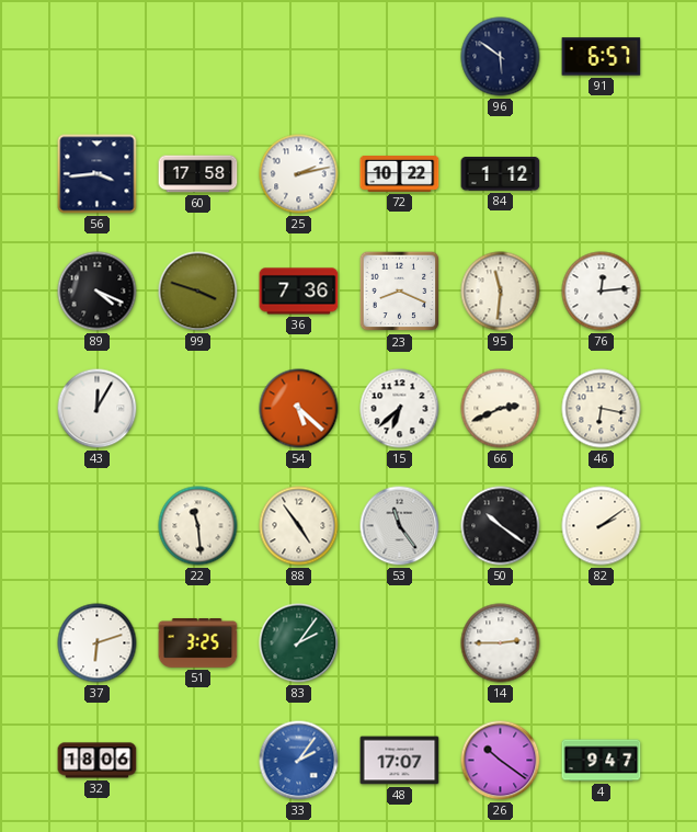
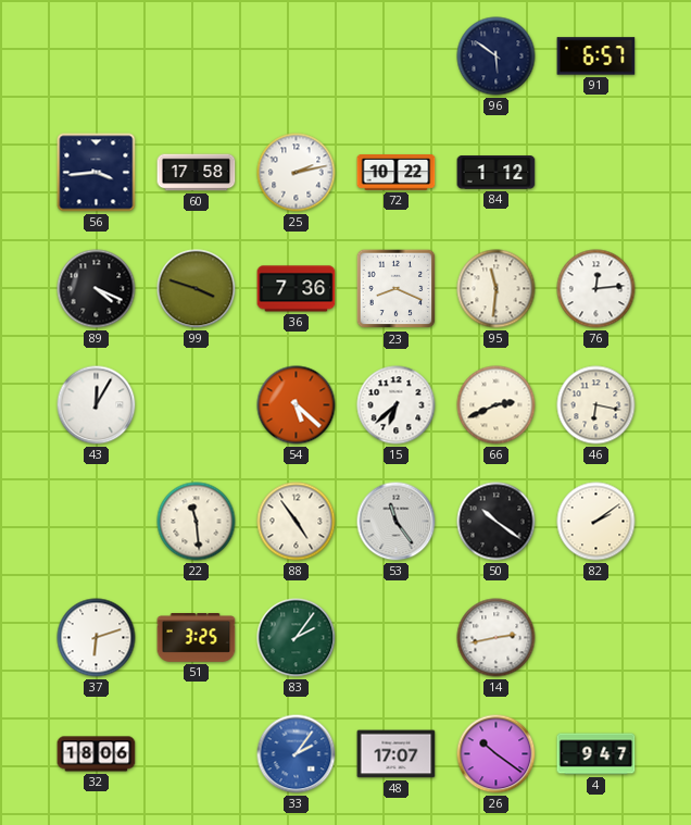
14: 2:45 -> 2:43 (497, 638)
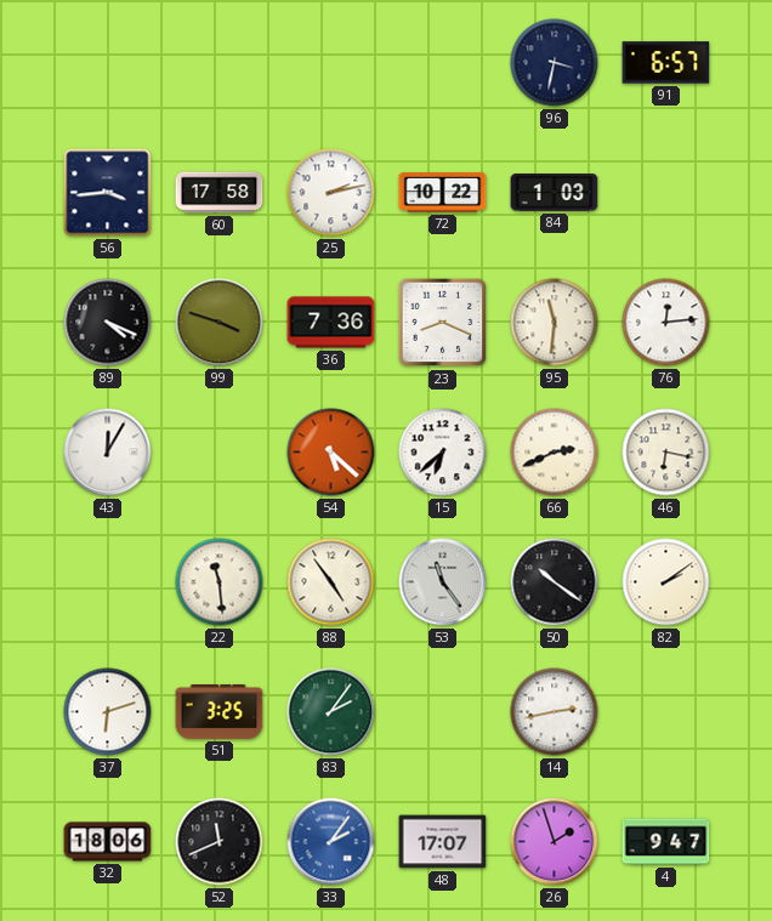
96: 5:51 -> 3:32 (555, 63)
84: 1:12 -> 1:03 (555, 193)
52: none -> 11:41 (220, 842)
26: 10:21 -> 1:57 (555, 842)
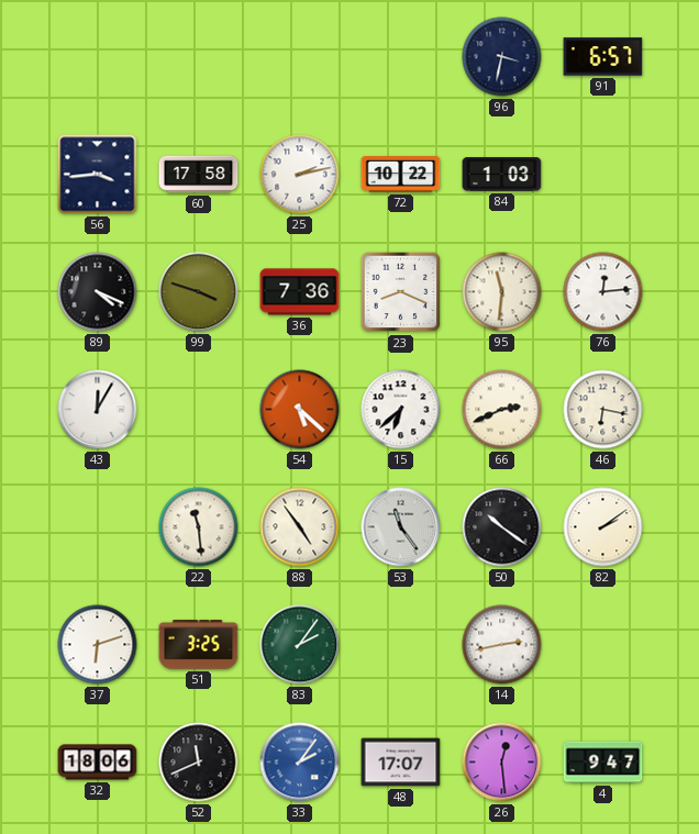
26: 1:57 -> 12:29 (502, 763)
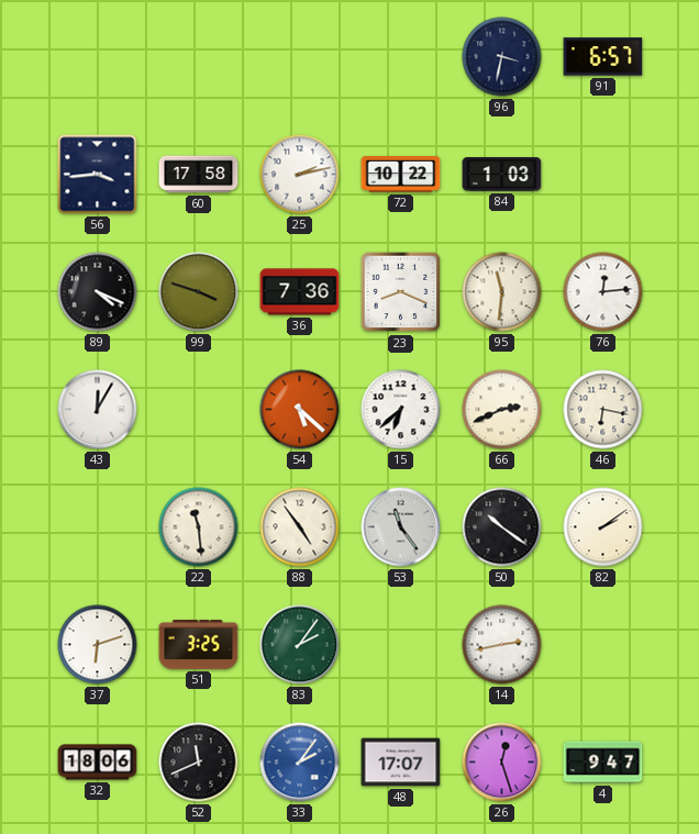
26: 12:29 -> 12:27 (502, 763)
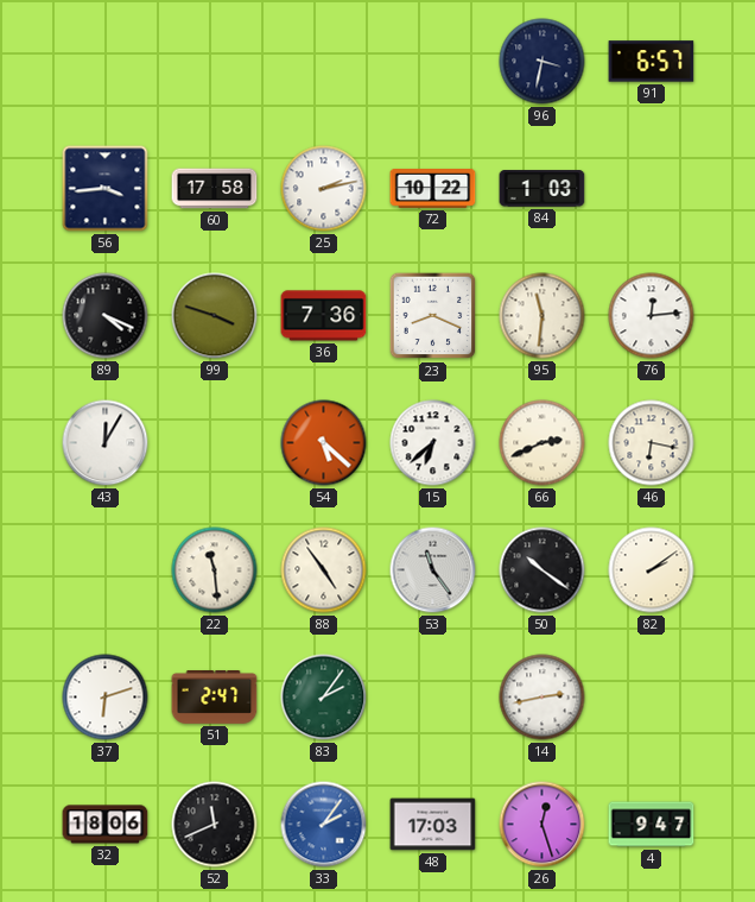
51: 3:25 -> 2:47 (215, 698)
48: 17:07 -> 17:03 (433, 825)
